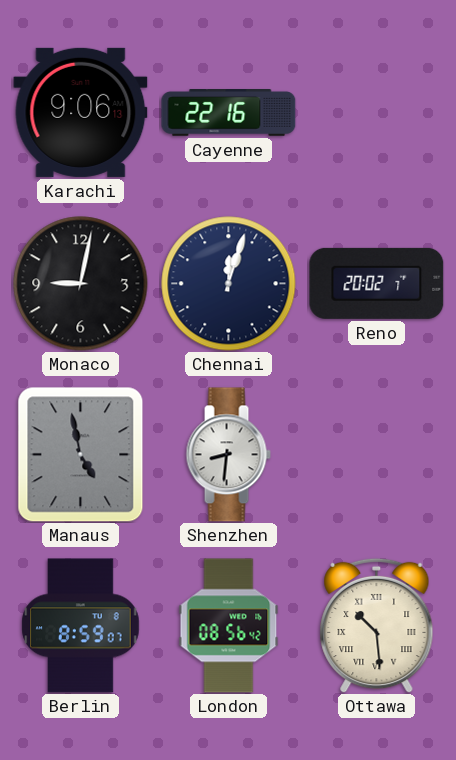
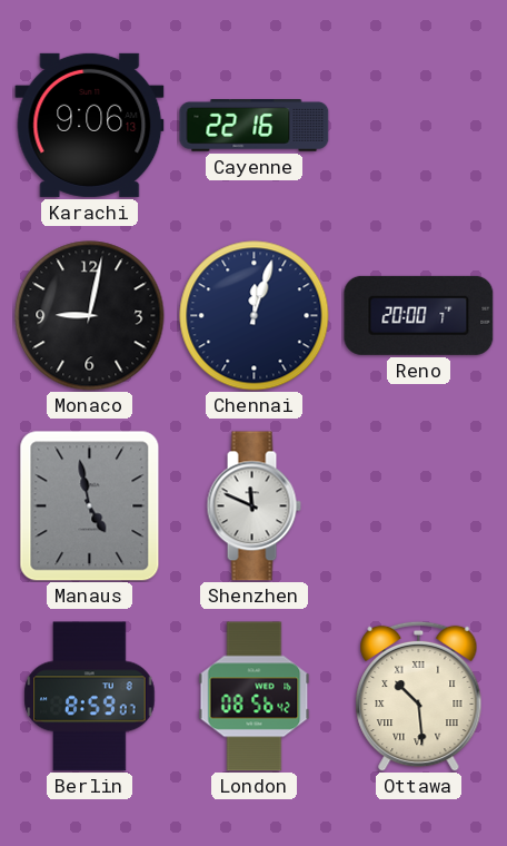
Reno: 20:02 -> 20:00 (419, 315)
Shenzhen: 8:31 -> 11:49 (254, 506)
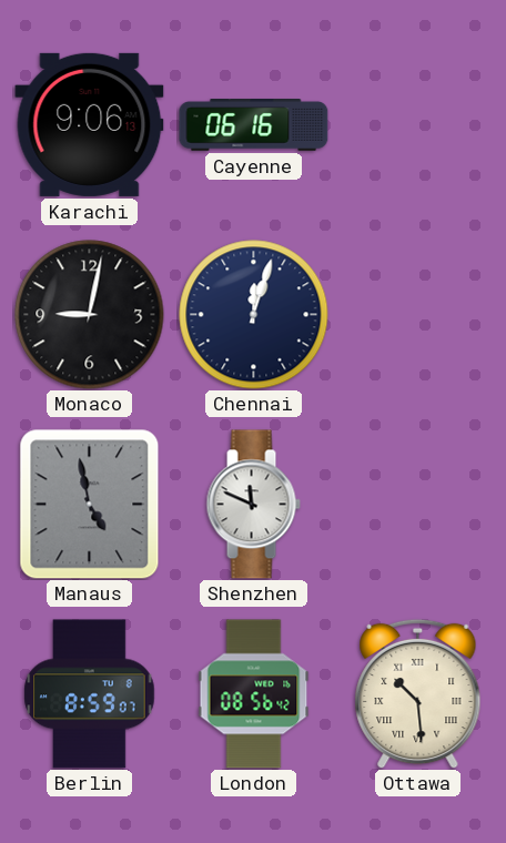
Cayenne: 22:16 -> 06:16 (254, 125)
Reno: 20:00 -> none (419, 315)
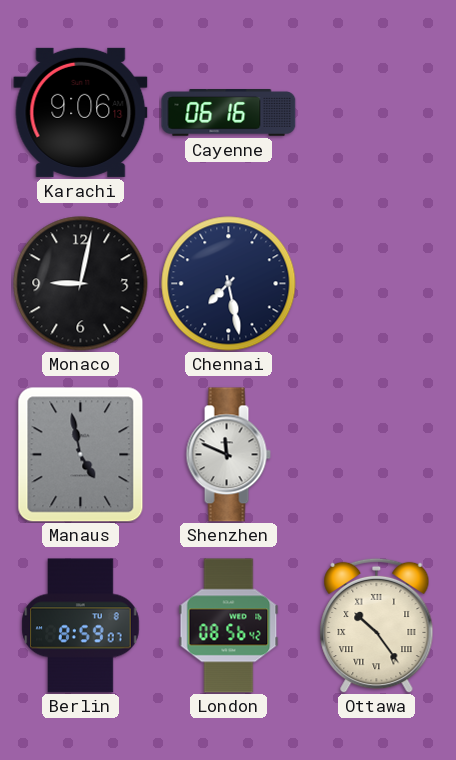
Chennai: 12:03 -> 7:28 (229, 284)
Ottawa: 10:29 -> 10:24 (377, 625)
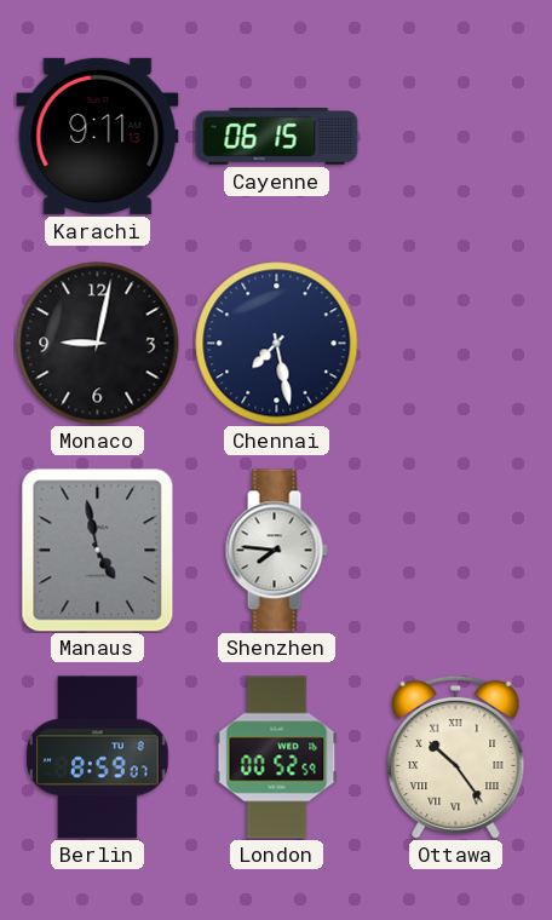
Karachi: 9:06 -> 9:11 (98, 136)
Cayenne: 06:16 -> 06:15 (277, 137)
Shenzhen: 11:49 -> 7:46 (276, 551)
London: 08:56 -> 00:52 (277, 758)
